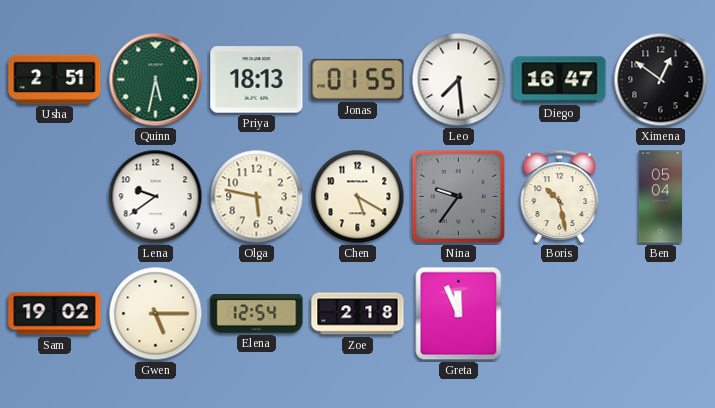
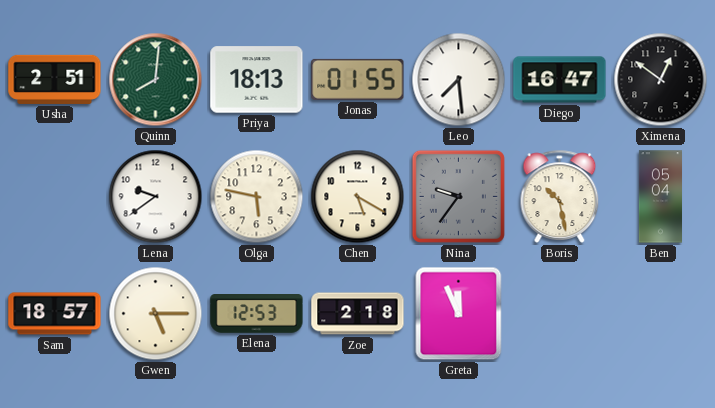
Quinn: 5:32 -> 8:01 (156, 80)
Sam: 19:02 -> 18:57 (55, 314)
Elena: 12:54 -> 12:53 (257, 314)
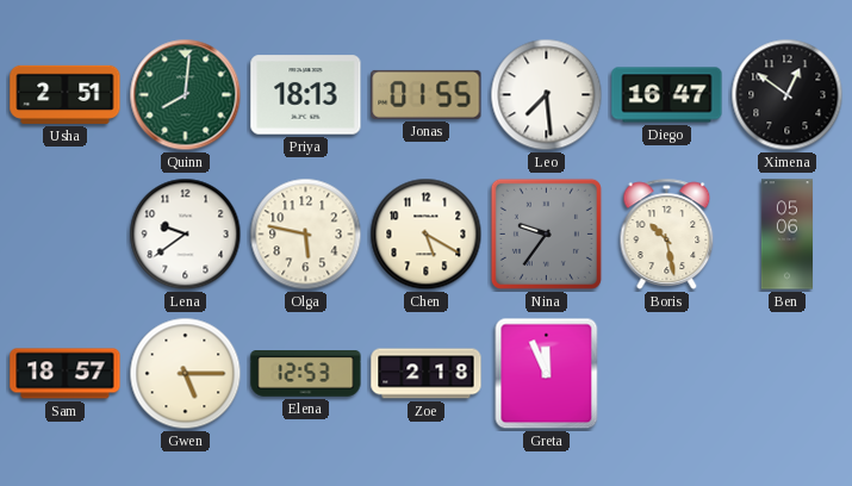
Ben: 05:04 -> 05:06 (786, 235)
